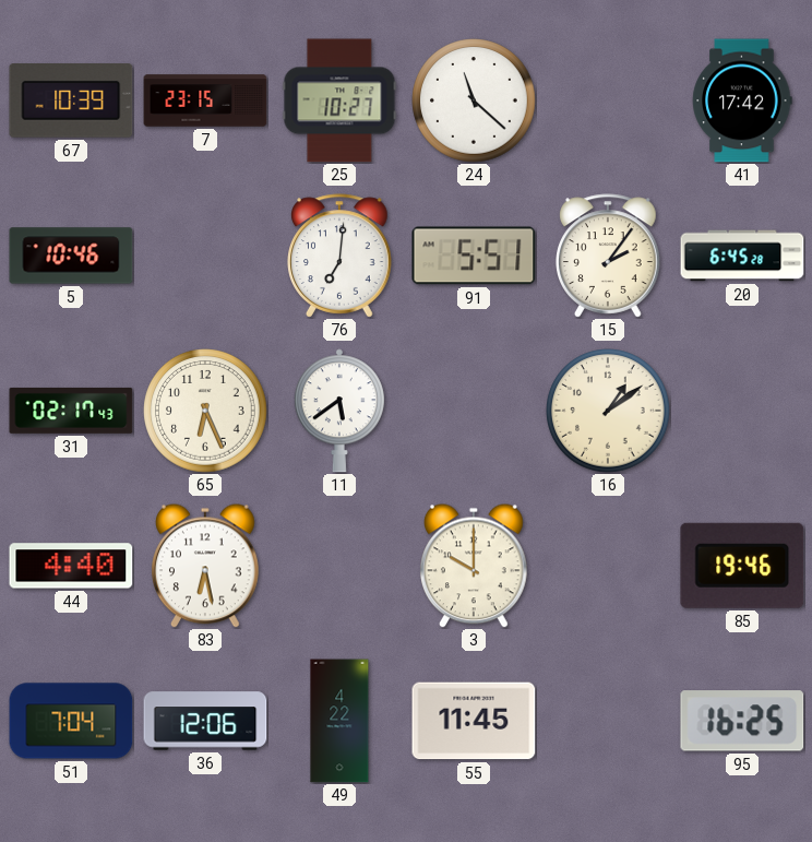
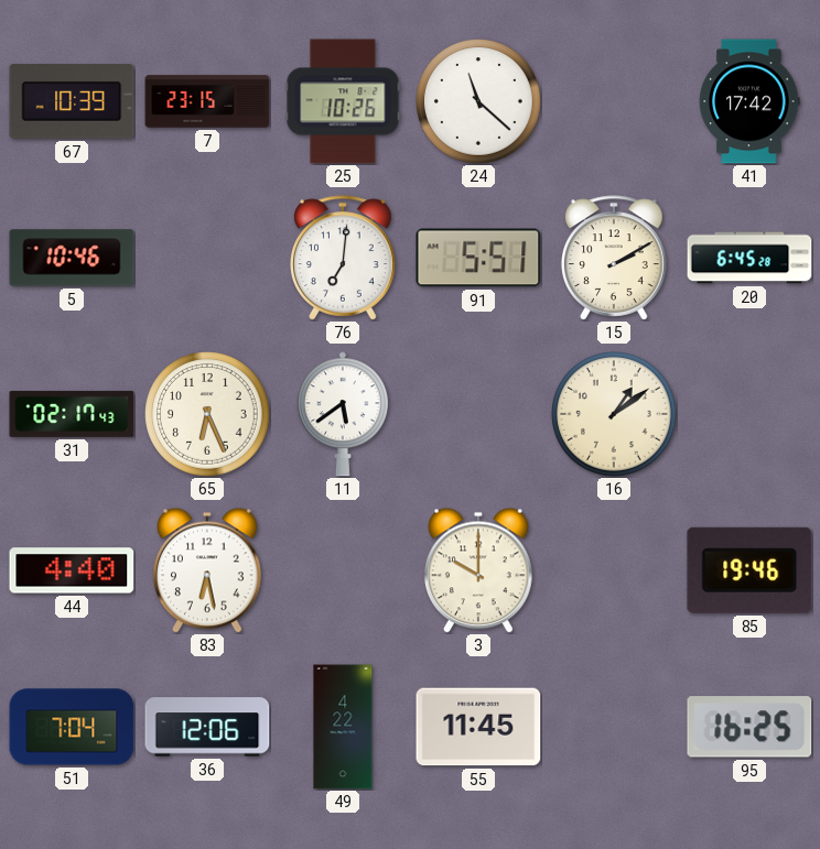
25: 10:27 -> 10:26 (343, 101)
15: 2:06 -> 2:10 (614, 258)
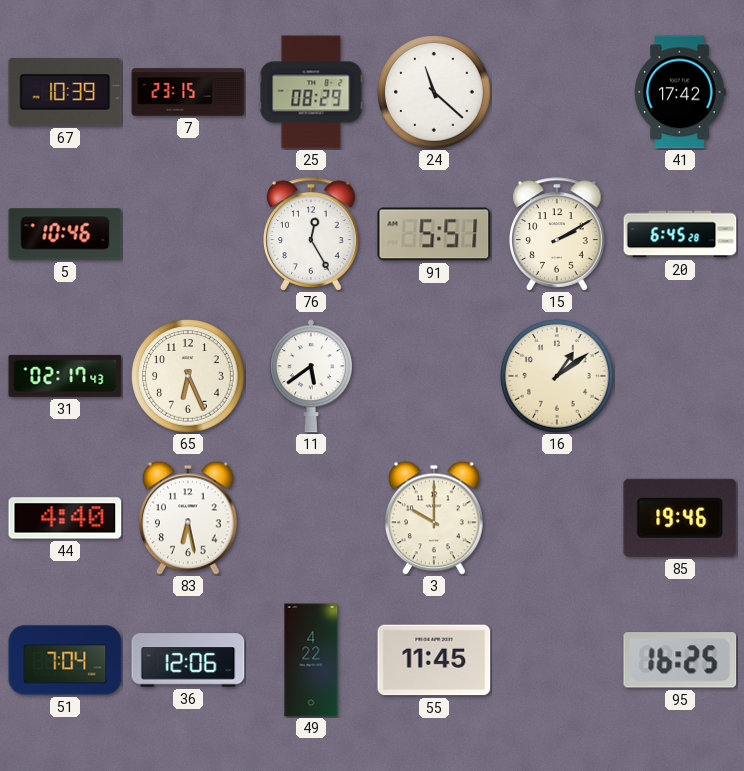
25: 10:26 -> 08:29 (311, 92)
76: 7:01 -> 12:25 (311, 234)
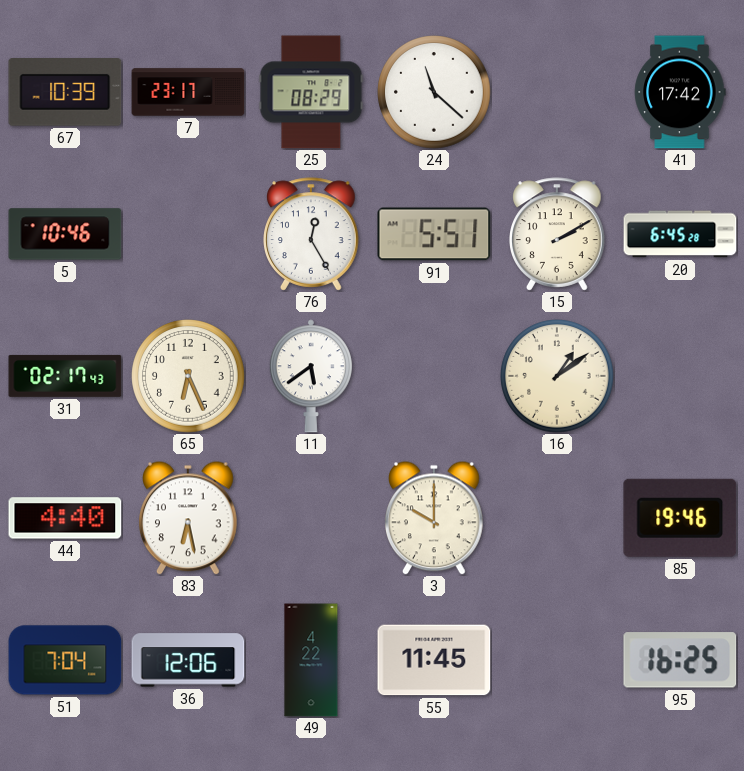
7: 23:15 -> 23:17 (188, 92)
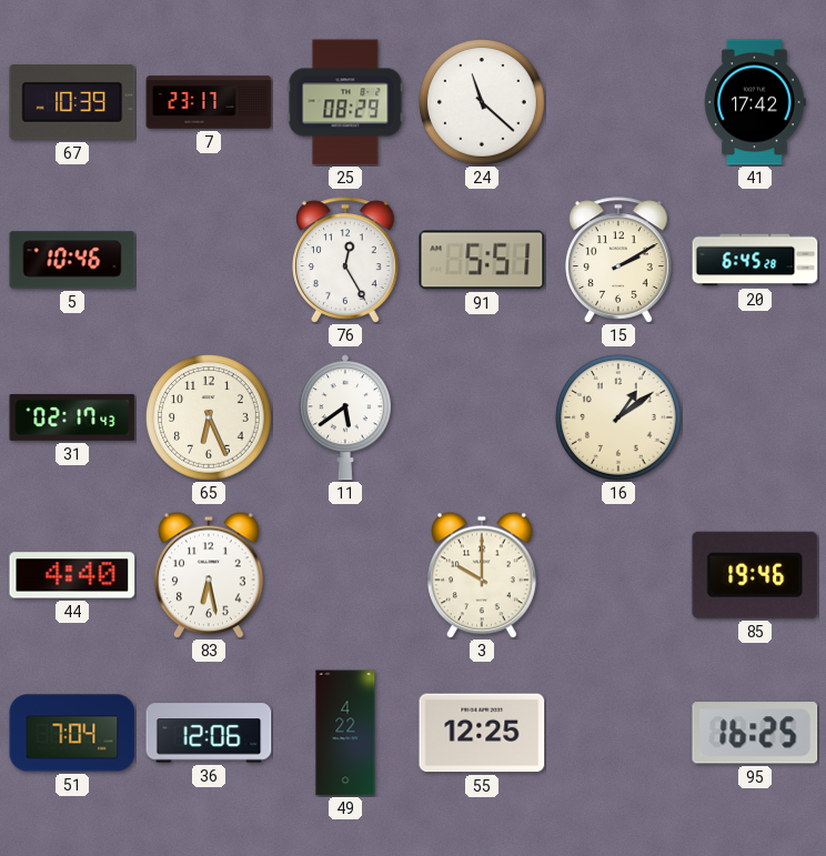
55: 11:45 -> 12:25 (482, 733)
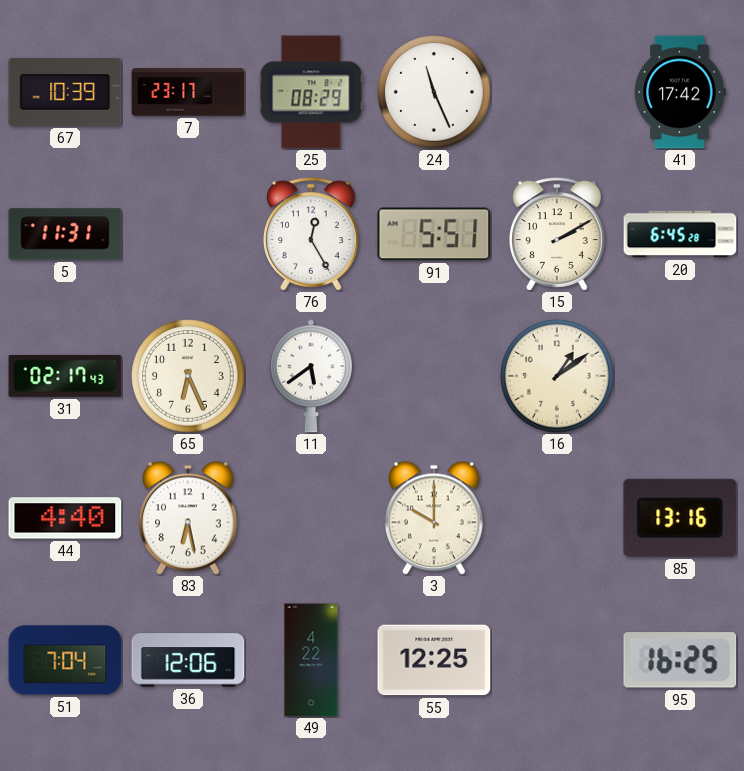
24: 11:22 -> 11:26 (434, 92)
5: 10:46 -> 11:31 (65, 234)
85: 19:46 -> 13:16 (680, 518)
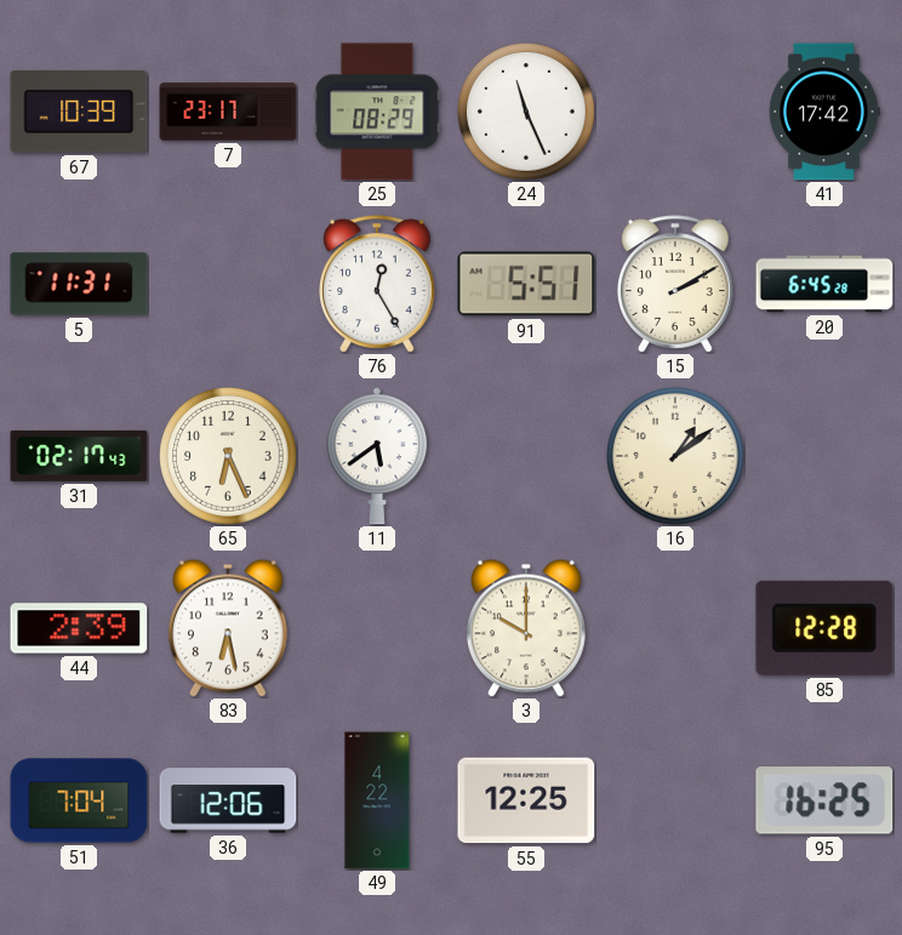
44: 4:40 -> 2:39 (79, 628)
85: 13:16 -> 12:28 (824, 628)
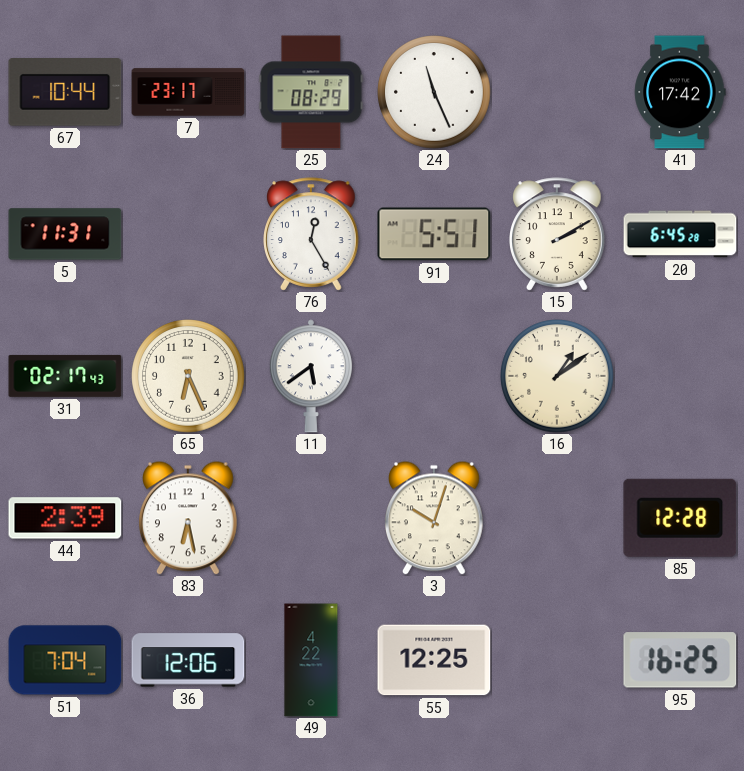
67: 10:39 -> 10:44 (65, 93)
3: 10:00 -> 10:03 (435, 518)
